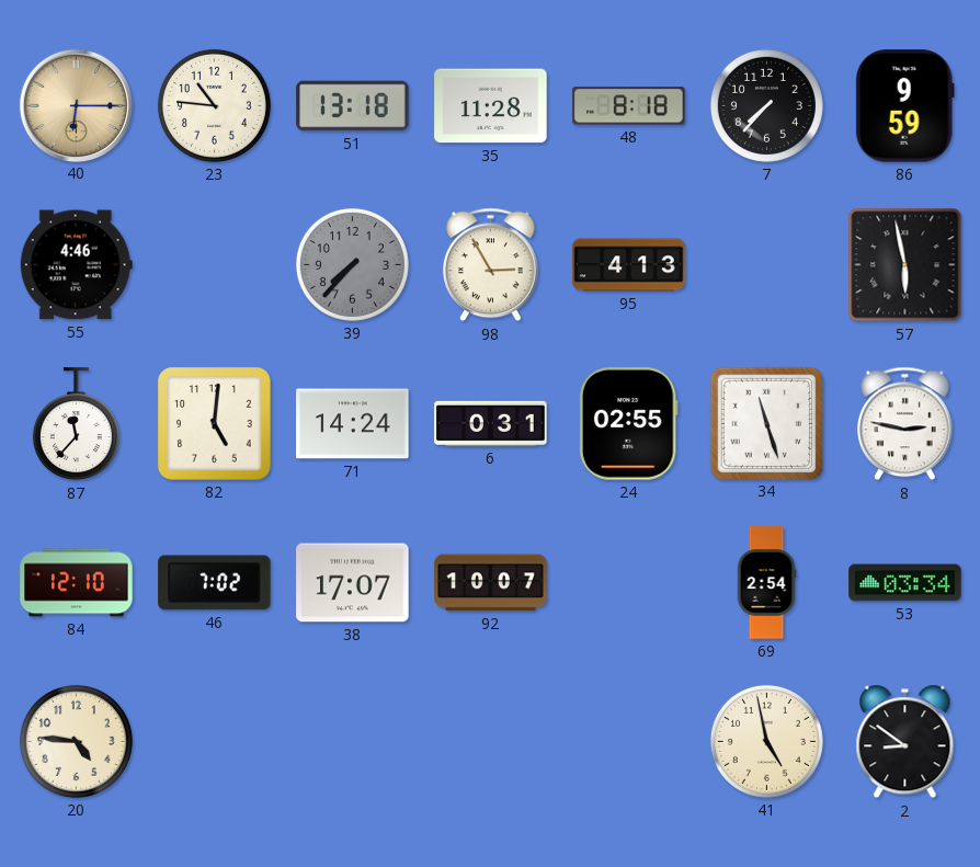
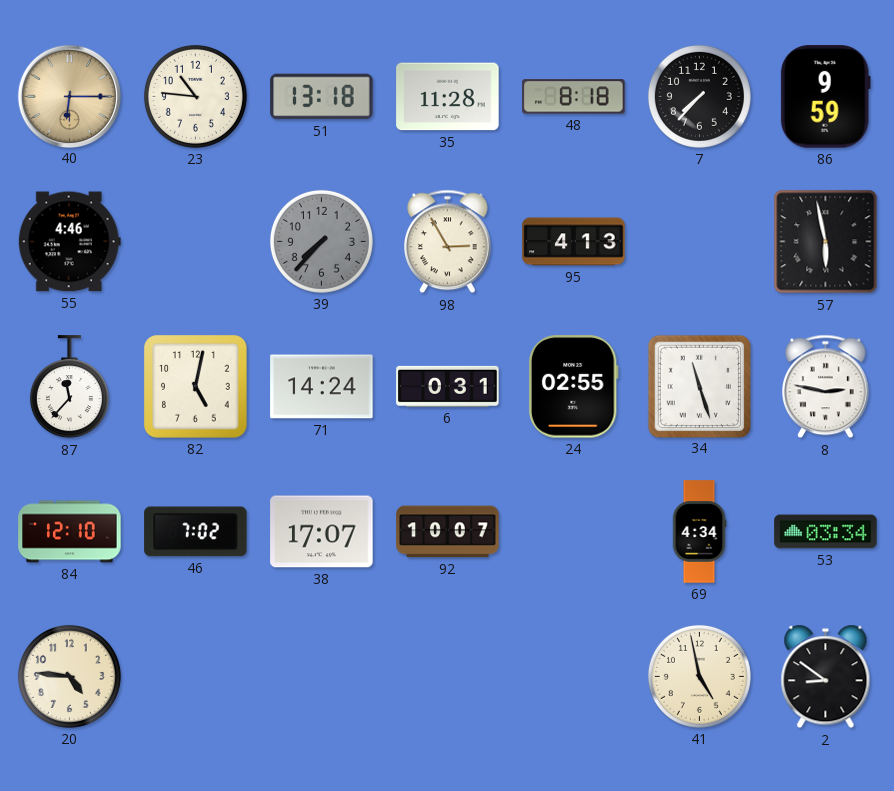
82: 5:01 -> 5:02 (196, 387)
69: 2:54 -> 4:34 (699, 532)
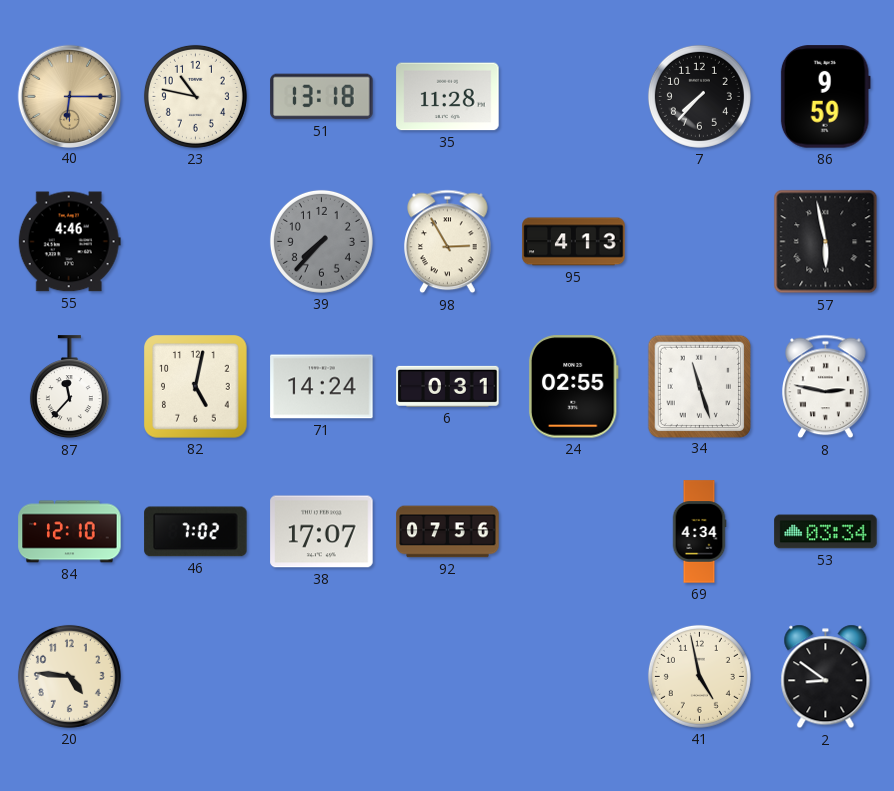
23: 10:46 -> 10:47 (195, 96)
48: 8:18 -> none (574, 97)
92: 10:07 -> 07:56 (448, 532)
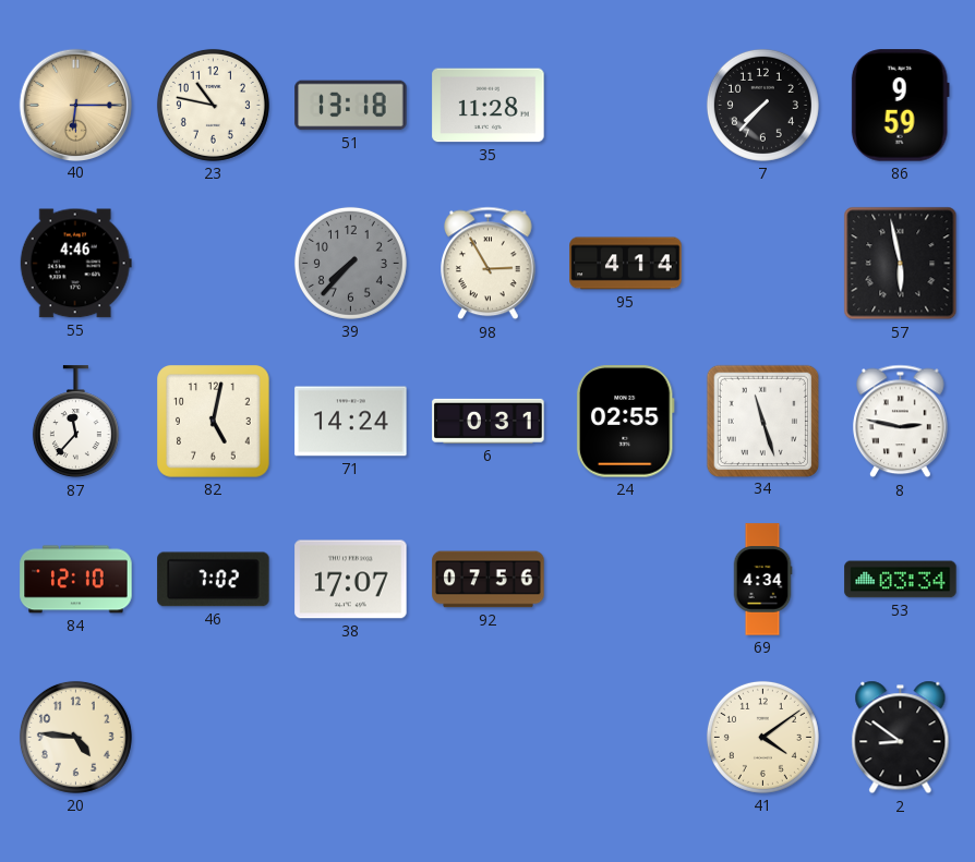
95: 4:13 -> 4:14 (626, 264)
41: 4:58 -> 4:09 (762, 737)
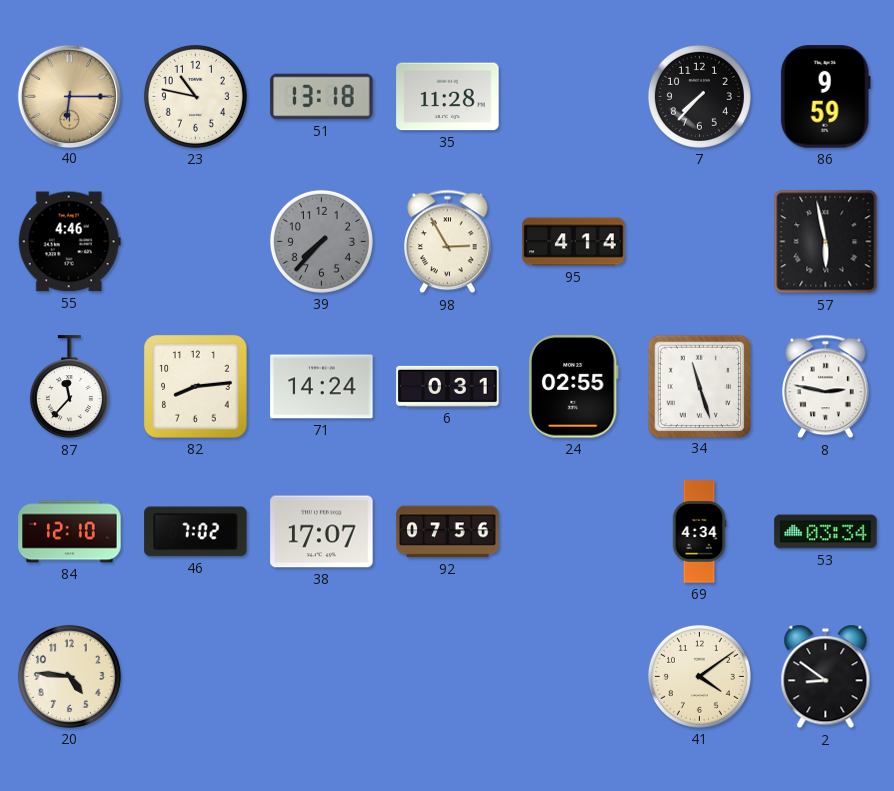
82: 5:02 -> 8:14 (196, 387)
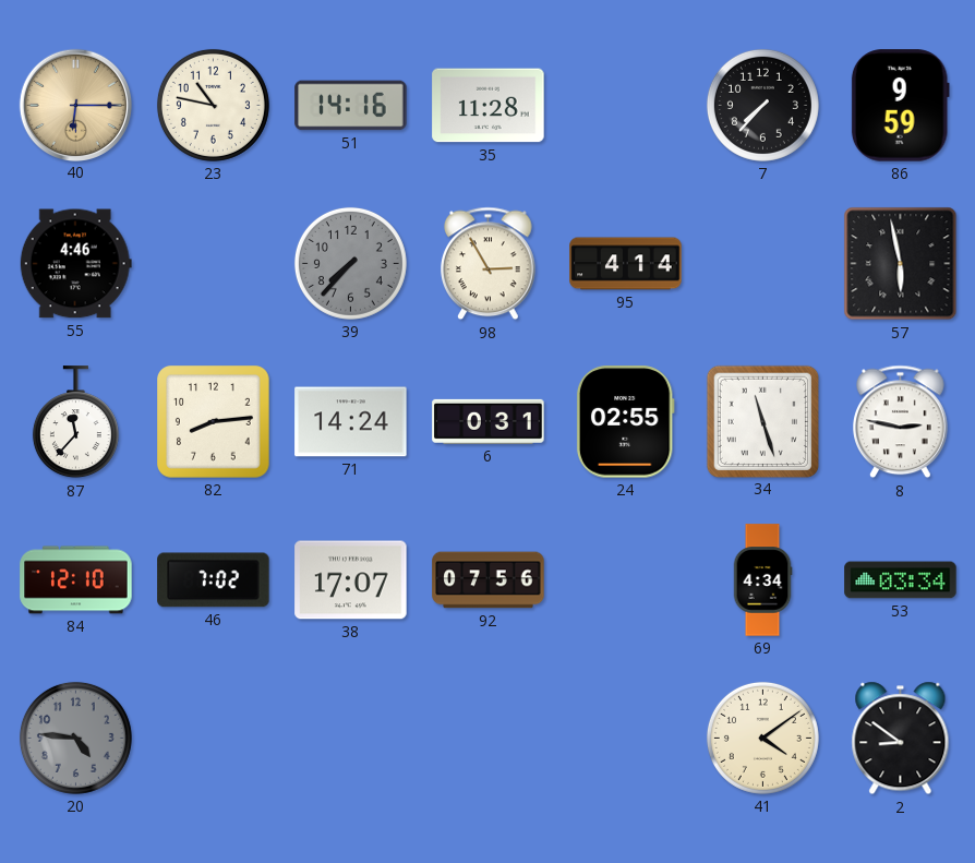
51: 13:18 -> 14:16 (351, 106)
20 dial: cream -> grey (75, 738)
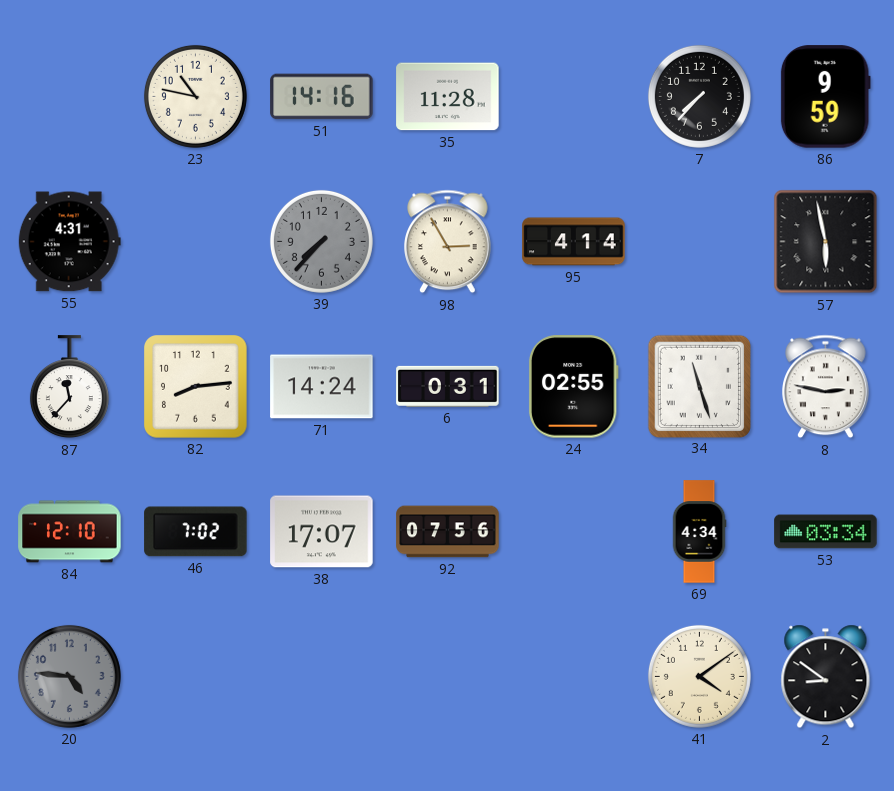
40: 6:15 -> none (75, 105)
55: 4:46 -> 4:31 (69, 242)
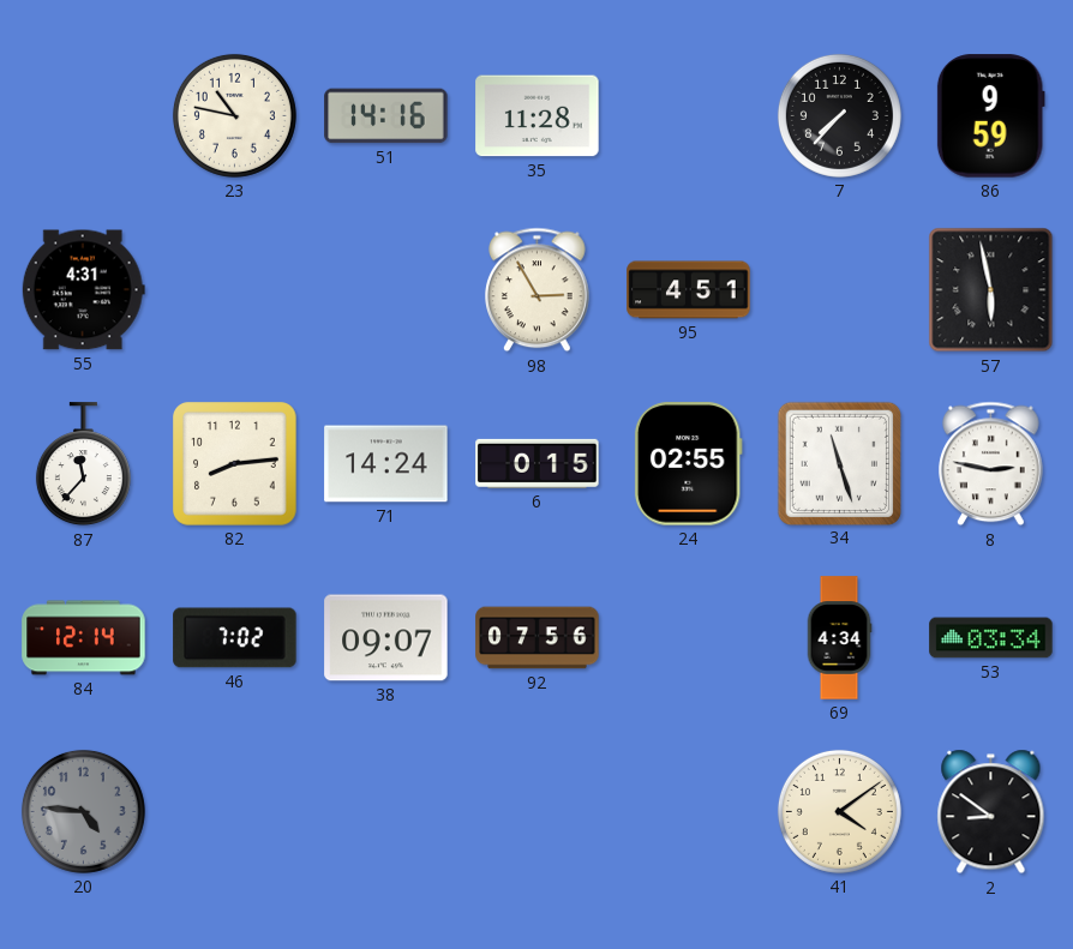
39: 7:37 -> none (321, 241)
95: 4:14 -> 4:51 (689, 290)
6: 0:31 -> 0:15 (538, 463)
84: 12:10 -> 12:14 (84, 638)
38: 17:07 -> 09:07 (386, 638)
